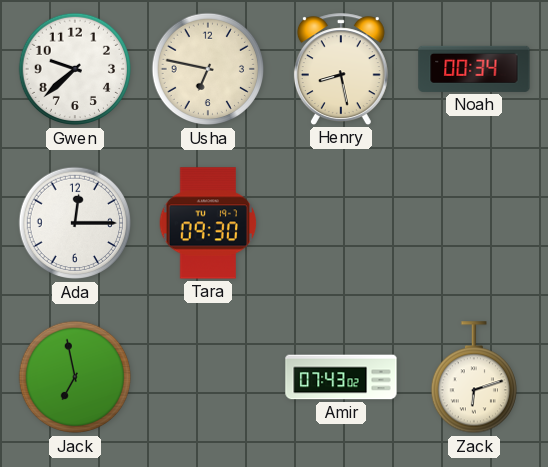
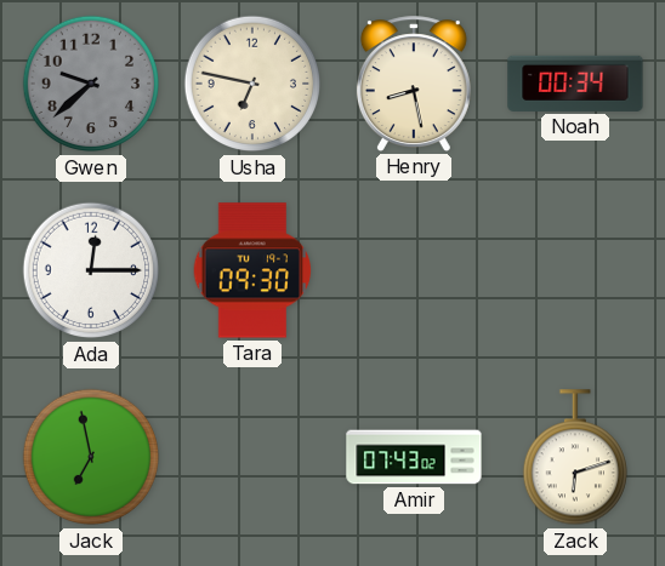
Gwen dial: white -> grey (91, 84)
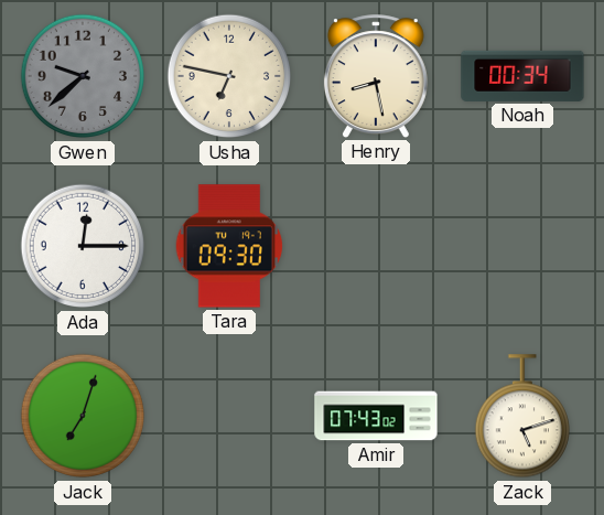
Jack: 6:58 -> 7:03 (83, 416)
Zack: 6:12 -> 5:12 (521, 417)
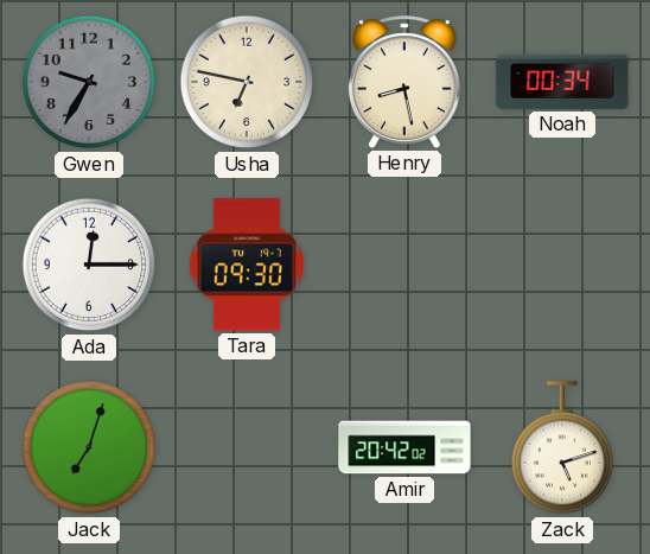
Gwen: 9:38 -> 9:35 (89, 82)
Amir: 07:43 -> 20:42 (404, 447)
